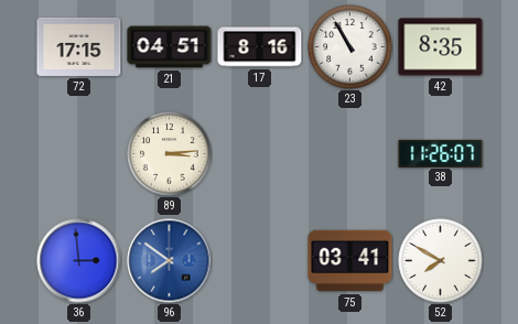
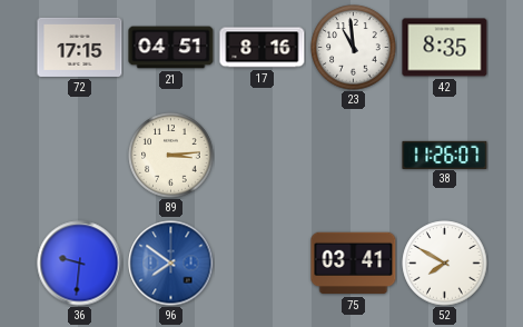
23: 10:55 -> 10:59 (354, 48)
36: 2:59 -> 9:31 (80, 264)
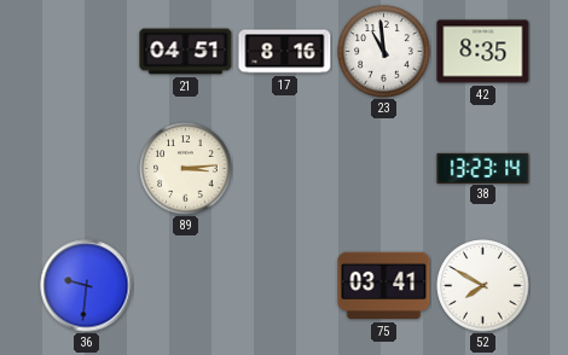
72: 17:15 -> none (80, 47)
38: 11:26 -> 13:23 (483, 168)
96: 7:51 -> none (171, 264)
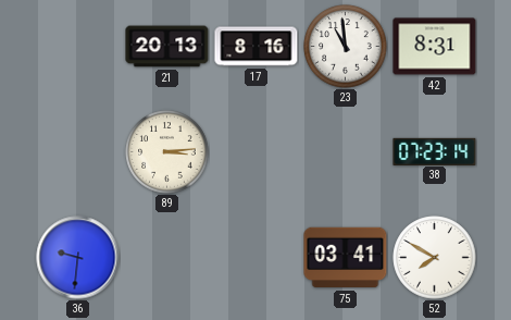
21: 04:51 -> 20:13 (167, 47)
42: 8:35 -> 8:31 (435, 47)
38: 13:23 -> 07:23 (435, 151)
